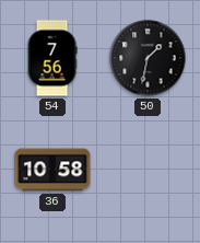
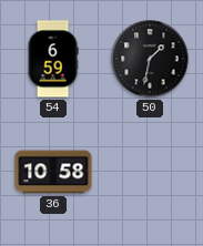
54: 7:56 -> 6:59 (53, 59)
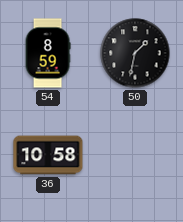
54: 6:59 -> 8:59 (48, 53)
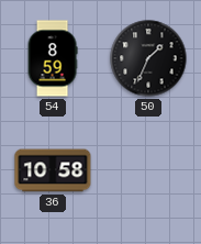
50: 1:32 -> 1:34 (148, 58)
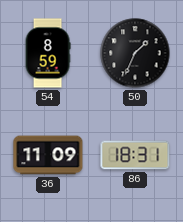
36: 10:58 -> 11:09 (48, 155)
86: none -> 18:31 (135, 155)
